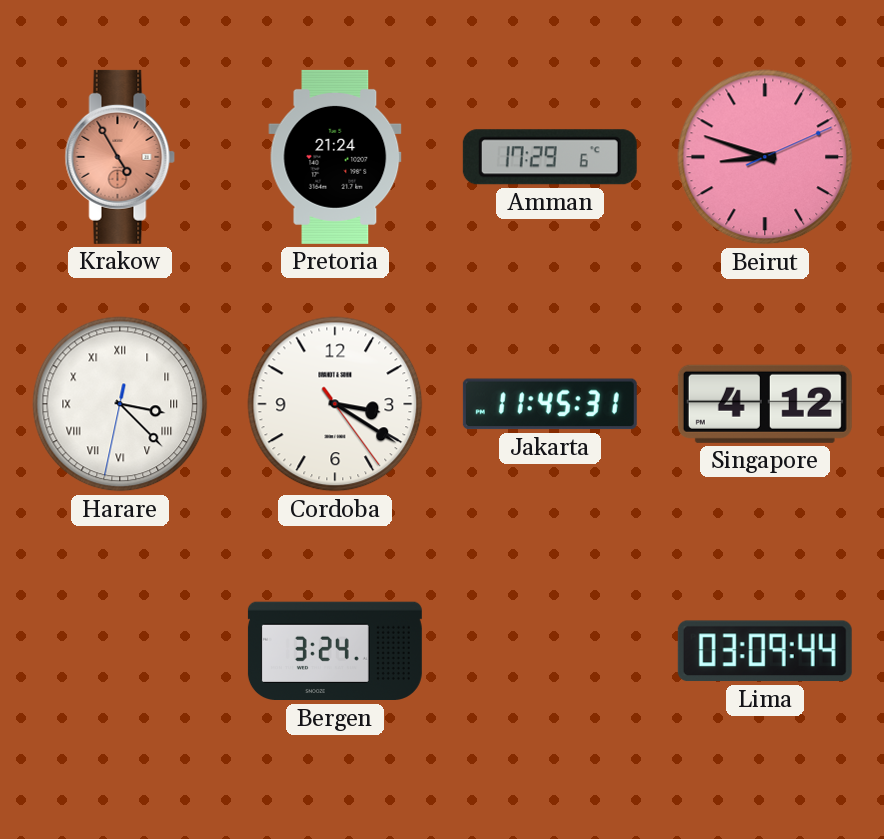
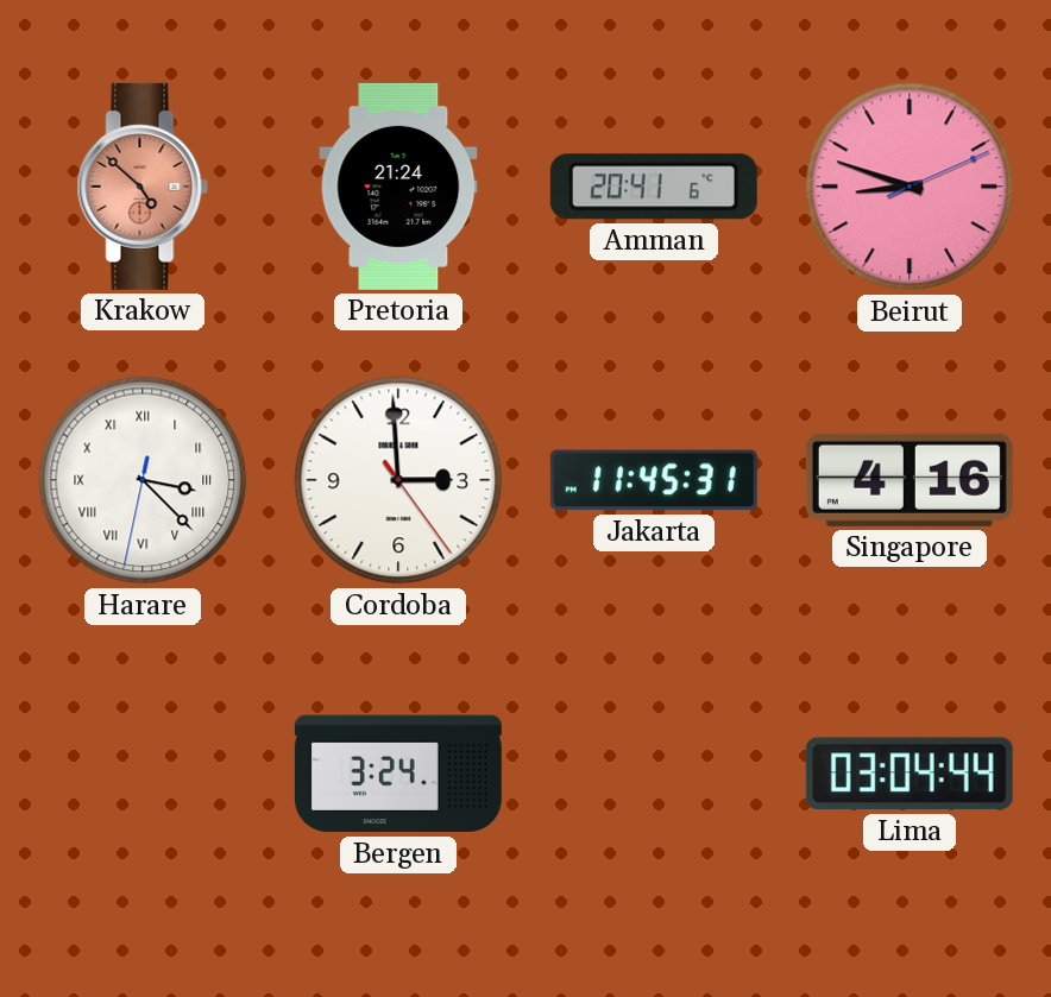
Krakow: 4:55 -> 4:52 (143, 187)
Amman: 17:29 -> 20:41 (654, 187)
Cordoba: 3:20 -> 2:59 (398, 480)
Singapore: 4:12 -> 4:16 (910, 480)
Lima: 03:09 -> 03:04 (910, 774)
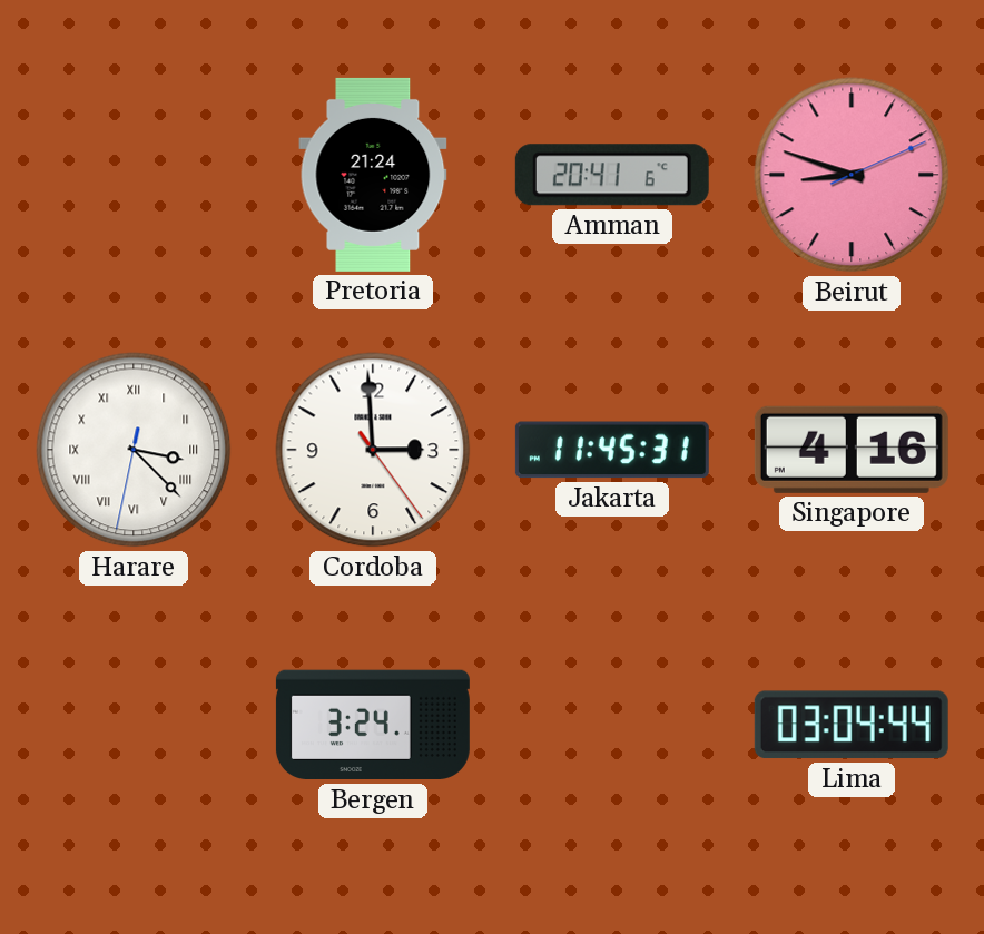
Krakow: 4:52 -> none (143, 187)
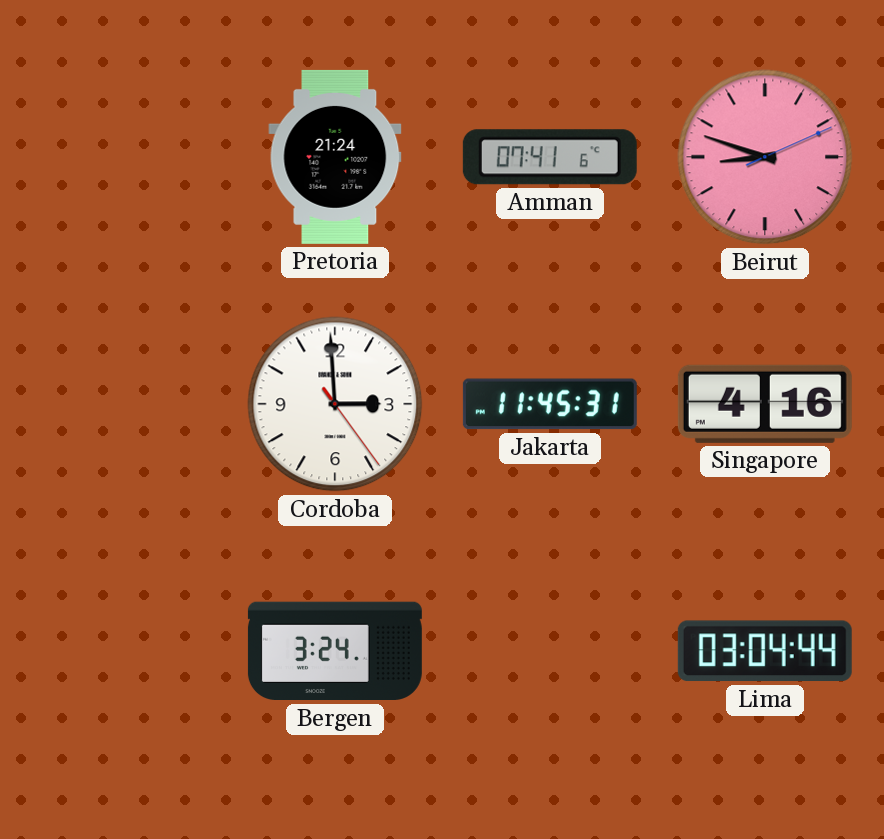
Amman: 20:41 -> 07:41 (550, 157)
Harare: 3:22 -> none (134, 450)
